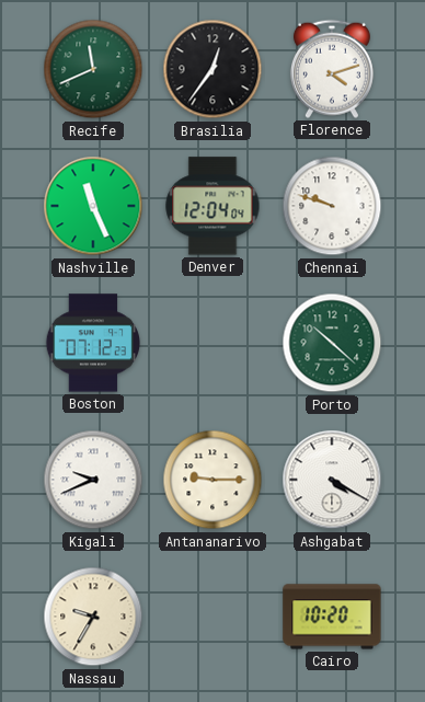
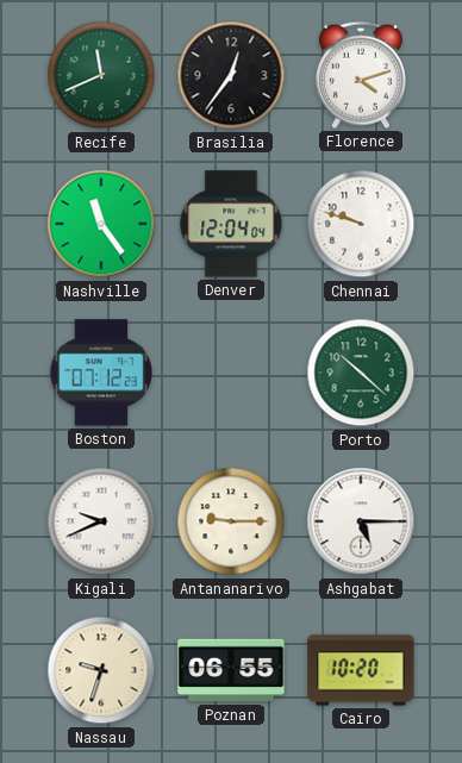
Nashville: 11:26 -> 11:24 (101, 224)
Ashgabat: 4:20 -> 5:15 (361, 521)
Nassau: 9:35 -> 9:33 (101, 670)
Poznan: none -> 06:55 (231, 670)
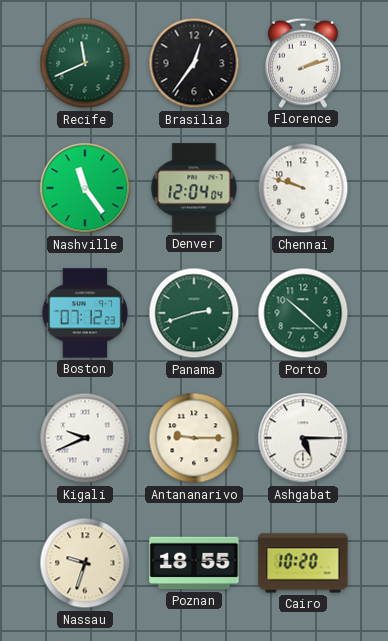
Florence: 4:12 -> 2:12 (303, 63)
Panama: none -> 2:42 (194, 313)
Poznan: 06:55 -> 18:55 (194, 563)
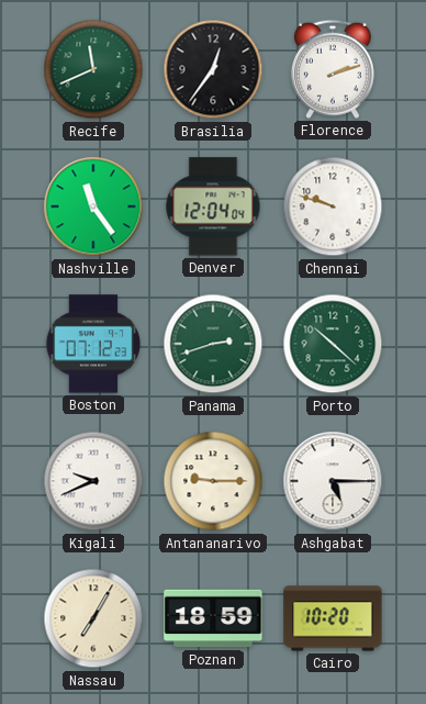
Nassau: 9:33 -> 7:05 (93, 618)
Poznan: 18:55 -> 18:59 (213, 618)
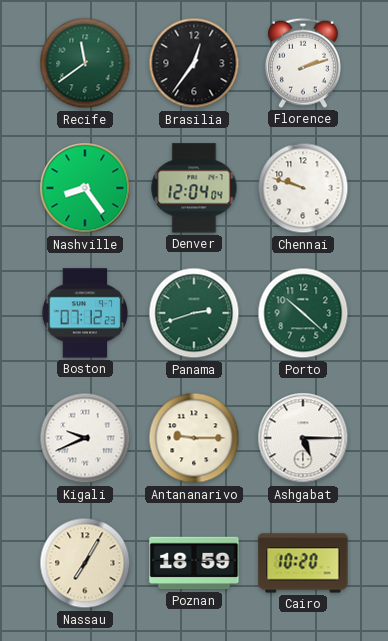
Recife: 11:41 -> 11:39 (85, 63)
Nashville: 11:24 -> 8:24 (85, 188)
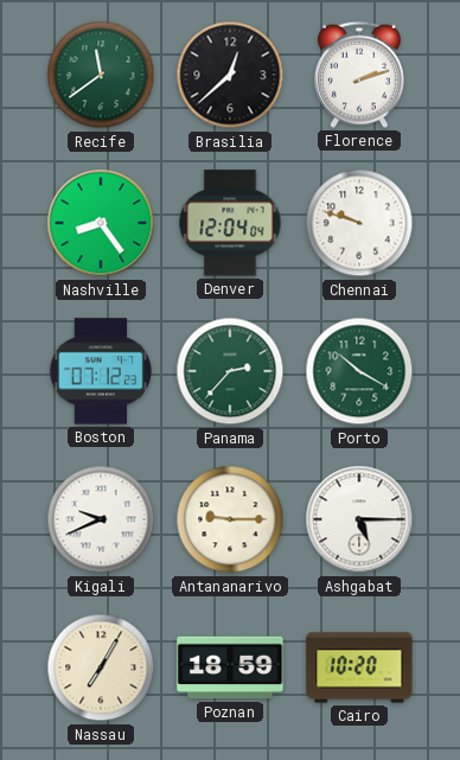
Brasilia: 12:36 -> 12:38 (230, 75)
Panama: 2:42 -> 2:37 (230, 371)
Porto: 10:22 -> 10:20 (359, 371)
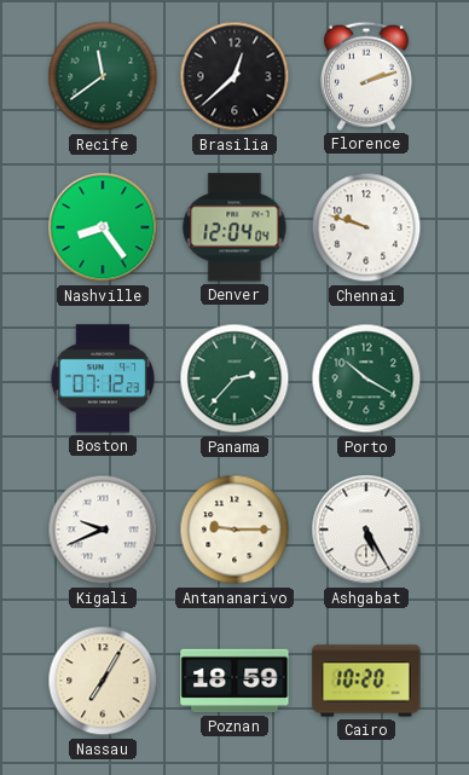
Ashgabat: 5:15 -> 5:25 (366, 530)
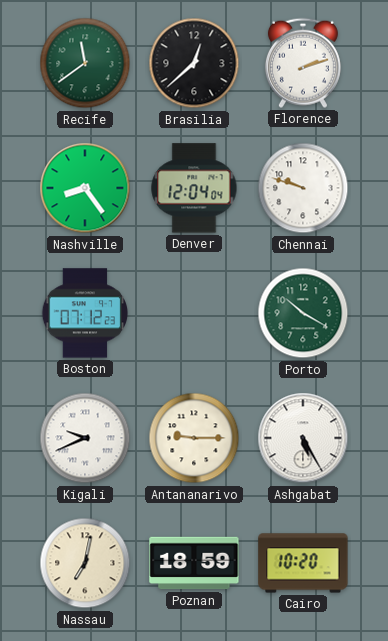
Panama: 2:37 -> none (234, 378)
Nassau: 7:05 -> 7:02 (85, 563)
